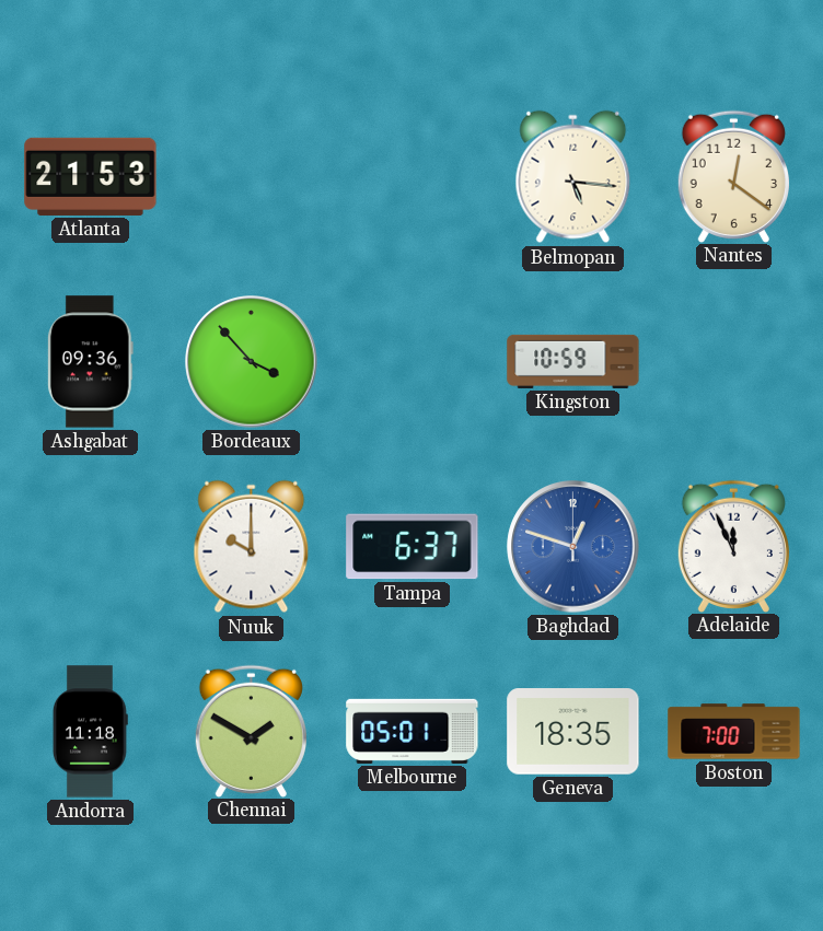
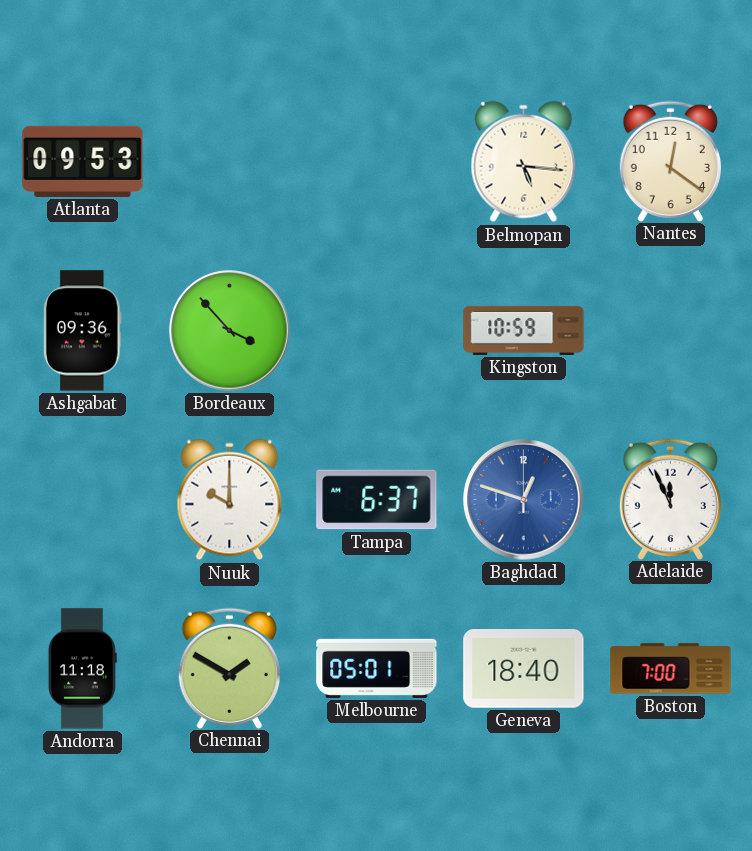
Atlanta: 21:53 -> 09:53 (83, 161)
Geneva: 18:35 -> 18:40 (524, 669)
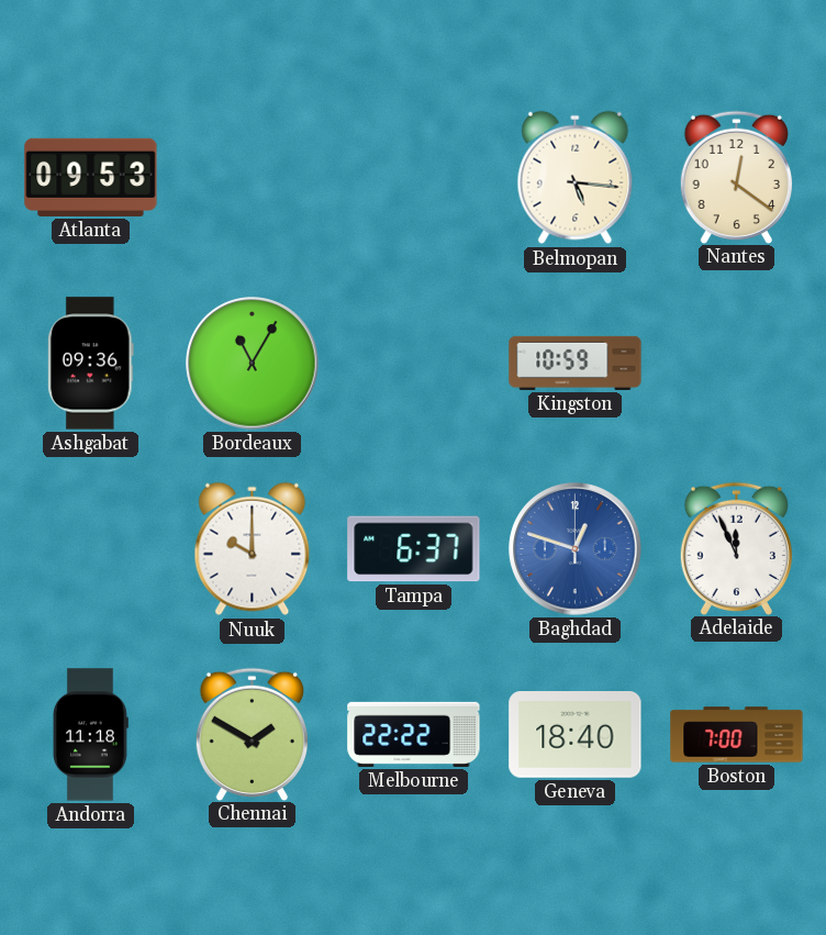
Bordeaux: 3:53 -> 11:05 (253, 364)
Melbourne: 05:01 -> 22:22 (414, 734)
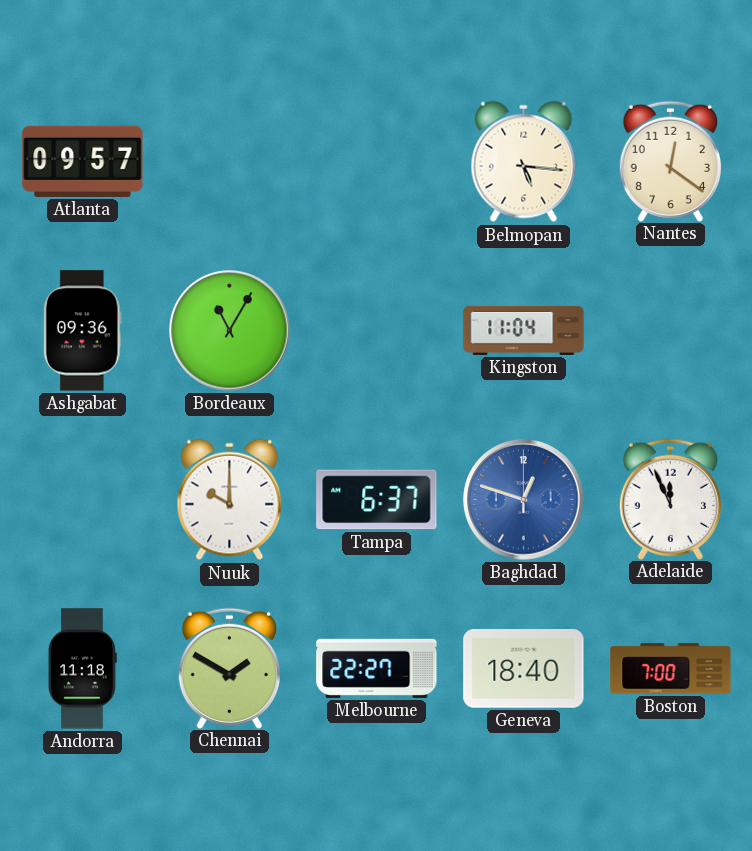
Atlanta: 09:53 -> 09:57 (83, 161)
Kingston: 10:59 -> 11:04 (524, 330)
Melbourne: 22:22 -> 22:27 (377, 668)
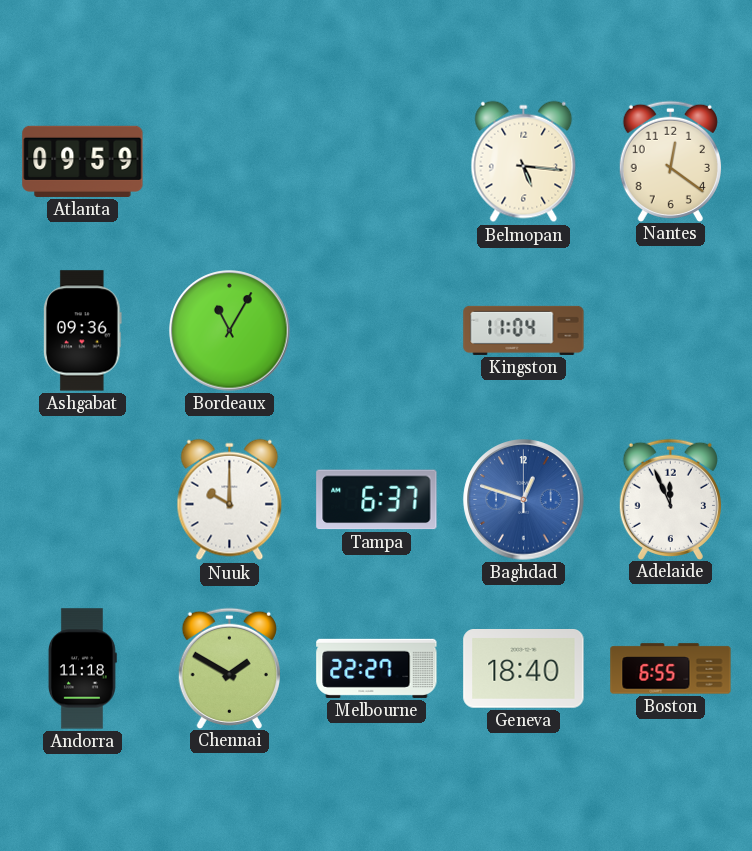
Atlanta: 09:57 -> 09:59 (83, 161)
Boston: 7:00 -> 6:55 (671, 669)
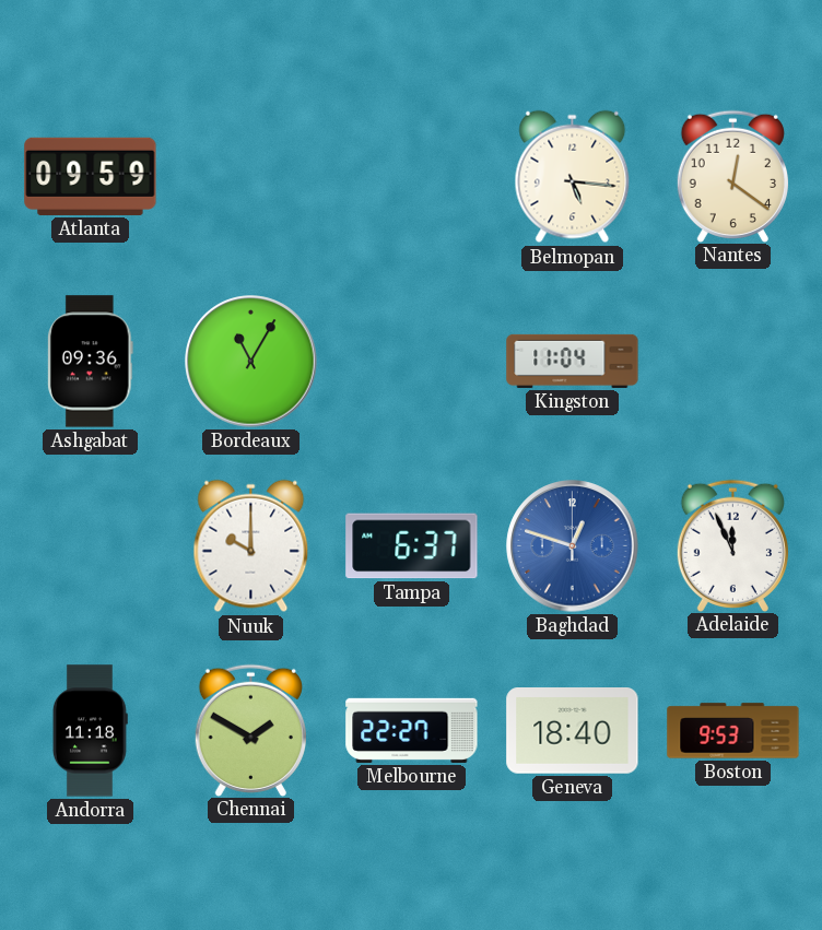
Boston: 6:55 -> 9:53 (733, 731)
